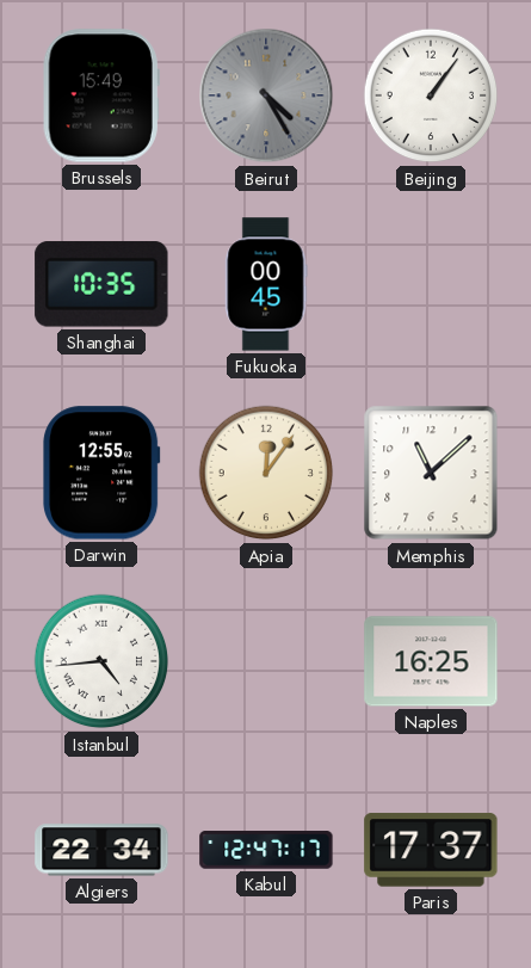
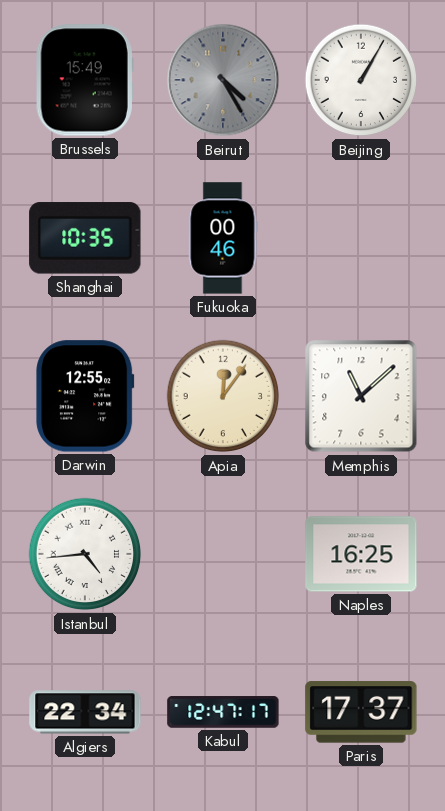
Beijing: 1:06 -> 1:05 (361, 80)
Fukuoka: 00:45 -> 00:46 (223, 238)
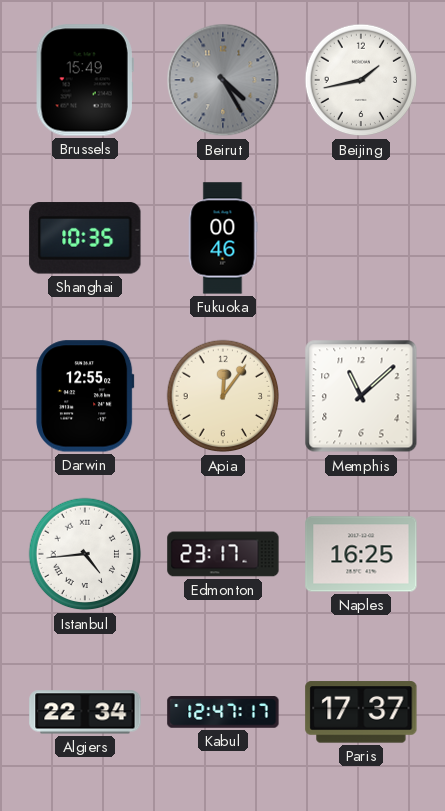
Beijing: 1:05 -> 1:43 (361, 80)
Edmonton: none -> 23:17 (223, 554)
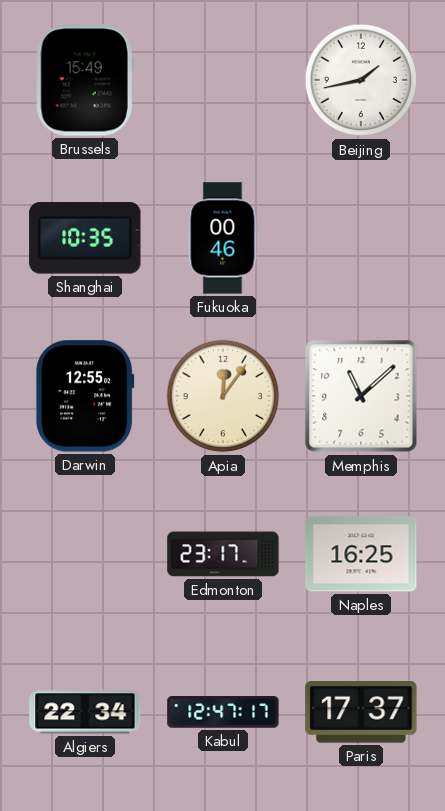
Beirut: 4:25 -> none (223, 80)
Istanbul: 4:44 -> none (85, 554)
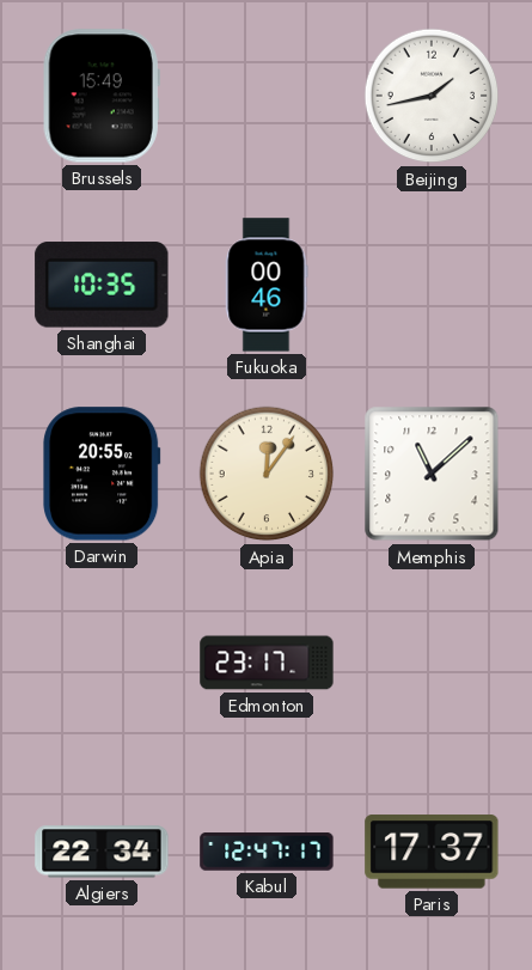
Darwin: 12:55 -> 20:55 (102, 474)
Naples: 16:25 -> none (361, 554)
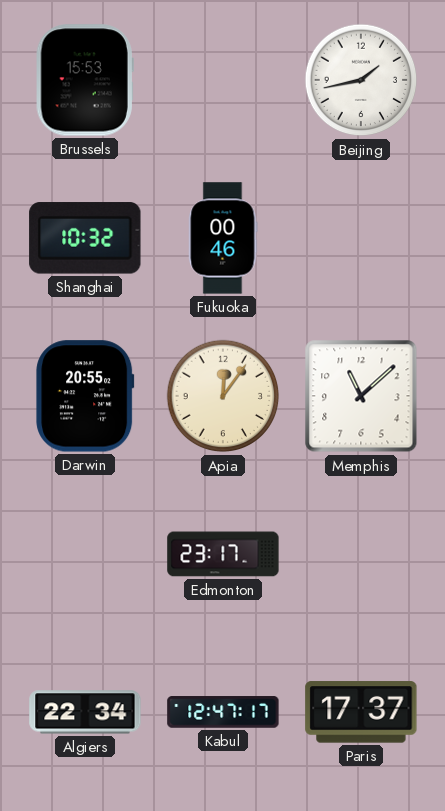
Brussels: 15:49 -> 15:53 (85, 80)
Shanghai: 10:35 -> 10:32 (85, 238)
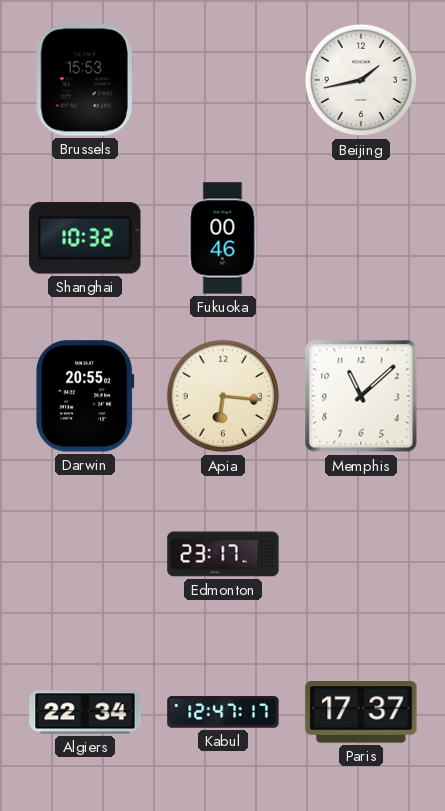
Apia: 12:06 -> 6:16 (223, 396)
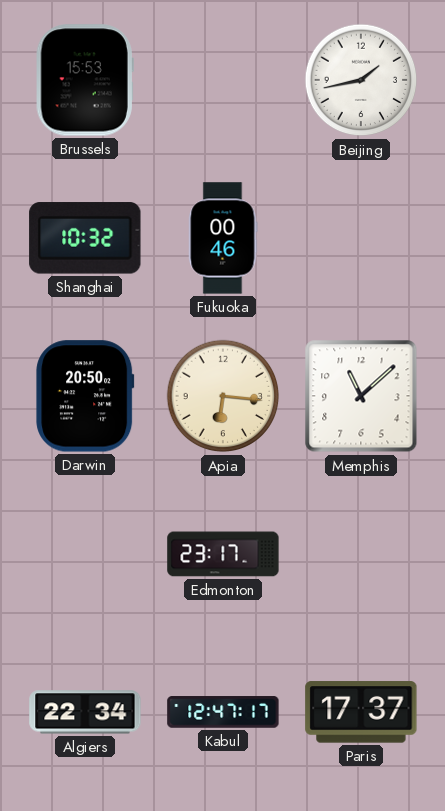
Darwin: 20:55 -> 20:50 (85, 396)
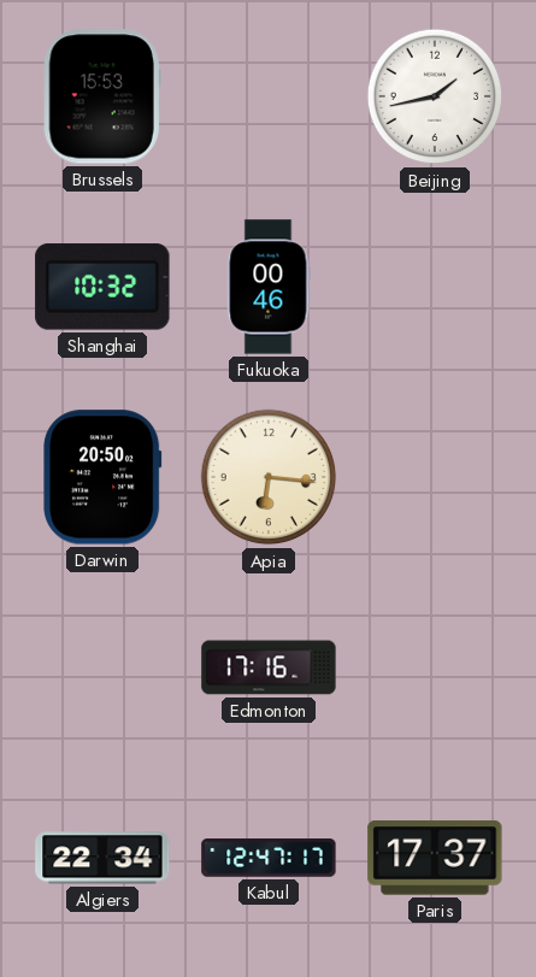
Memphis: 11:08 -> none (361, 396)
Edmonton: 23:17 -> 17:16 (269, 667)
